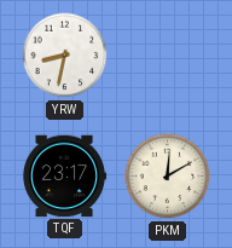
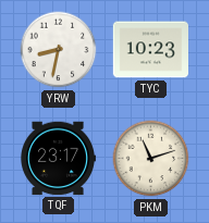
TYC: none -> 10:23 (150, 50)
PKM: 12:10 -> 11:12 (151, 159)
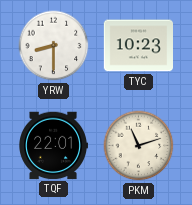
YRW: 8:32 -> 8:30 (54, 46)
TQF: 23:17 -> 22:01 (53, 146)
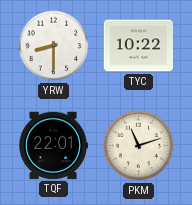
TYC: 10:23 -> 10:22 (138, 46)
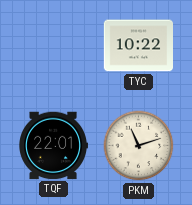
YRW: 8:30 -> none (54, 46)
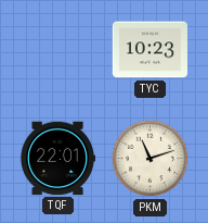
TYC: 10:22 -> 10:23 (149, 50)
